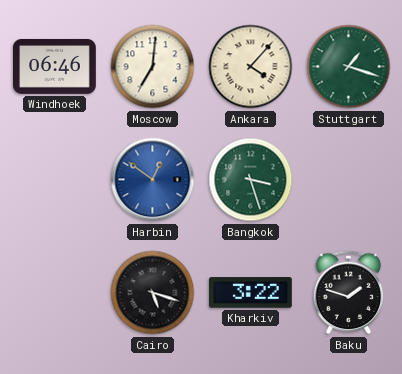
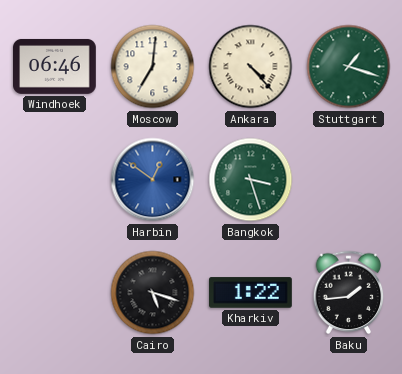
Ankara: 4:07 -> 4:23 (251, 67)
Kharkiv: 3:22 -> 1:22 (251, 293)
Baku: 1:48 -> 1:44 (349, 293)
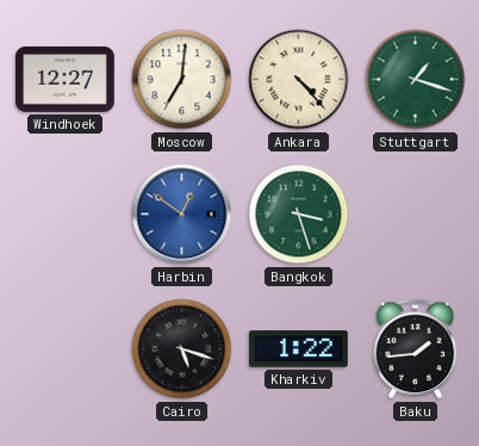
Windhoek: 06:46 -> 12:27 (66, 79)
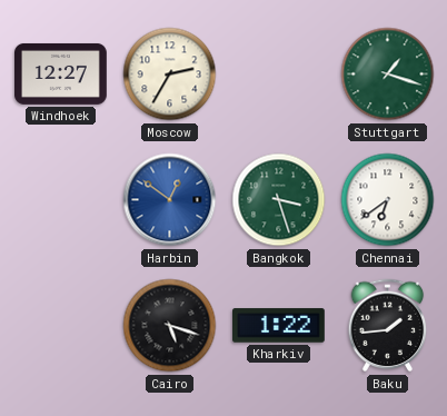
Moscow: 7:01 -> 2:35 (170, 75)
Ankara: 4:23 -> none (299, 80)
Chennai: none -> 6:39 (388, 200)
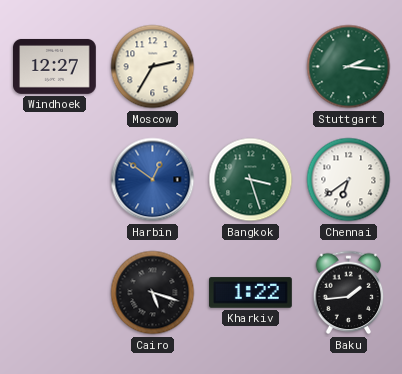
Stuttgart: 1:18 -> 2:16 (349, 67)
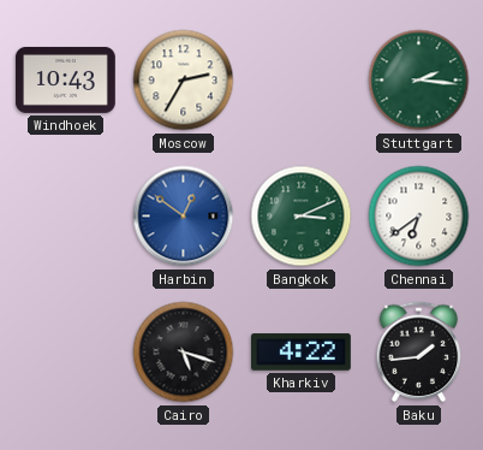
Windhoek: 12:27 -> 10:43 (66, 79)
Bangkok: 3:27 -> 3:11 (302, 217)
Kharkiv: 1:22 -> 4:22 (302, 353)
